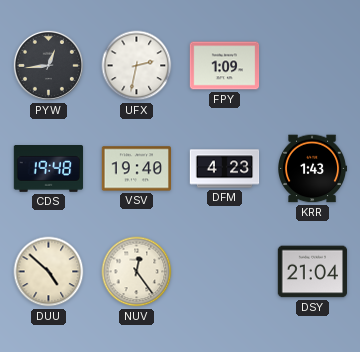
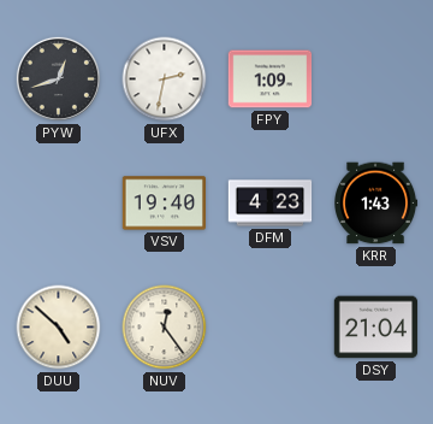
PYW: 12:44 -> 12:42 (58, 78)
CDS: 19:48 -> none (49, 169)
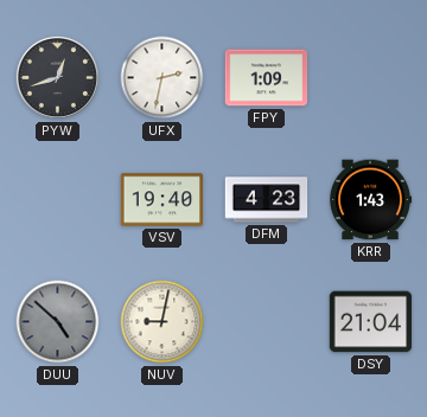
DUU dial: cream -> grey (58, 322)
NUV: 12:24 -> 9:02 (162, 322)
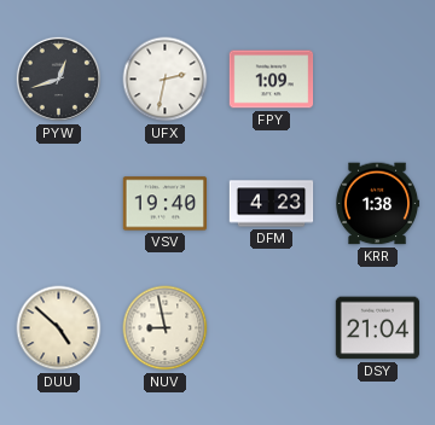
KRR: 1:43 -> 1:38 (378, 204)
DUU dial: grey -> cream (59, 328)
NUV: 9:02 -> 8:58 (166, 328)
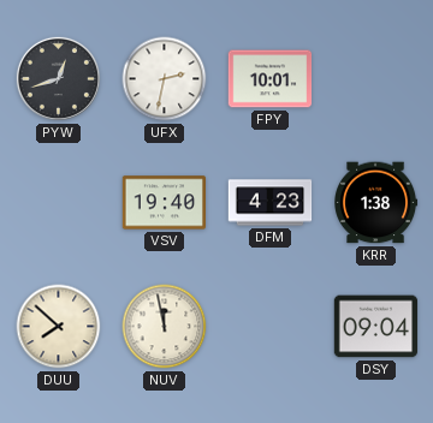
FPY: 1:09 -> 10:01 (271, 79)
DUU: 4:52 -> 7:52 (59, 327)
NUV: 8:58 -> 11:58 (165, 327)
DSY: 21:04 -> 09:04 (376, 327)
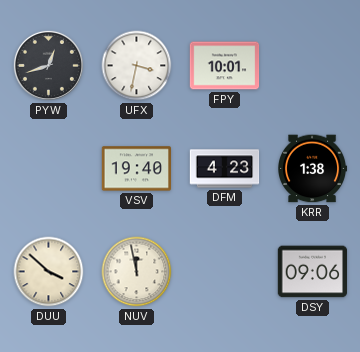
UFX: 2:32 -> 3:32 (137, 66)
DUU: 7:52 -> 3:52 (49, 272)
DSY: 09:04 -> 09:06 (313, 272)
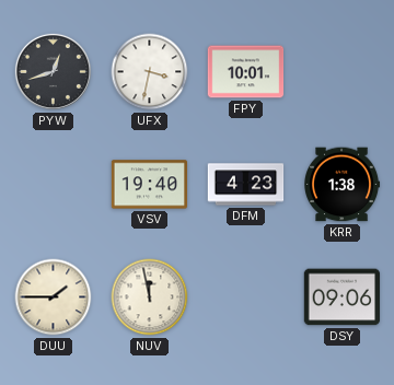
DUU: 3:52 -> 1:45 (54, 297)
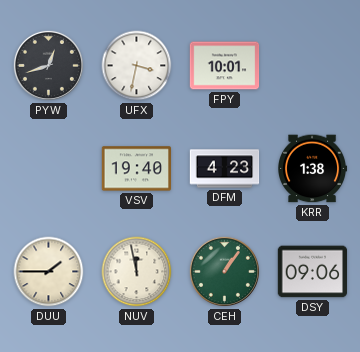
CEH: none -> 1:06 (224, 271)
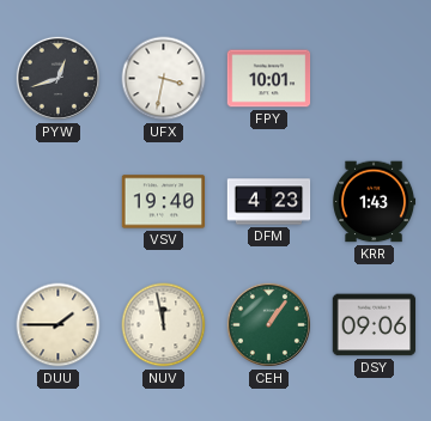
KRR: 1:38 -> 1:43 (375, 202)
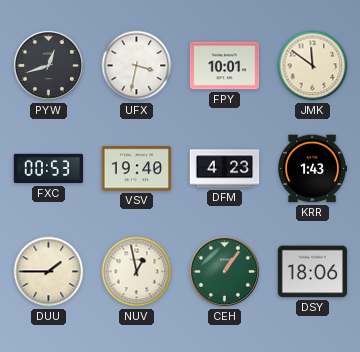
JMK: none -> 11:51 (313, 66)
FXC: none -> 00:53 (49, 169)
NUV: 11:58 -> 12:58 (137, 272)
DSY: 09:06 -> 18:06 (313, 272)
